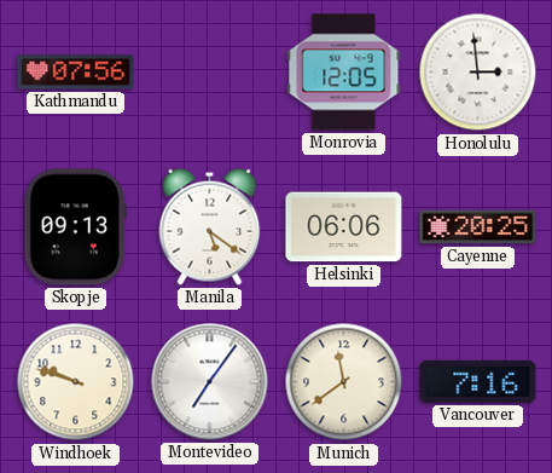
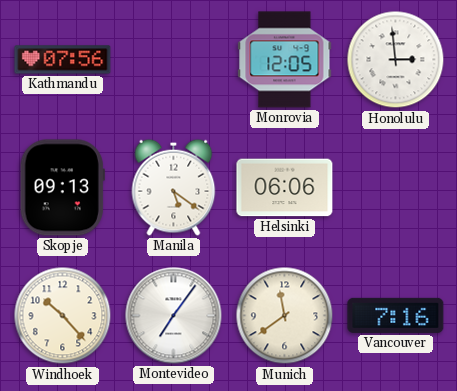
Cayenne: 20:25 -> none (478, 227)
Windhoek: 9:48 -> 10:23 (63, 316)
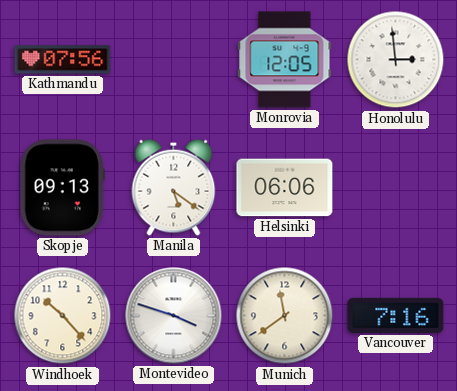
Montevideo: 7:06 -> 3:48 (174, 316)
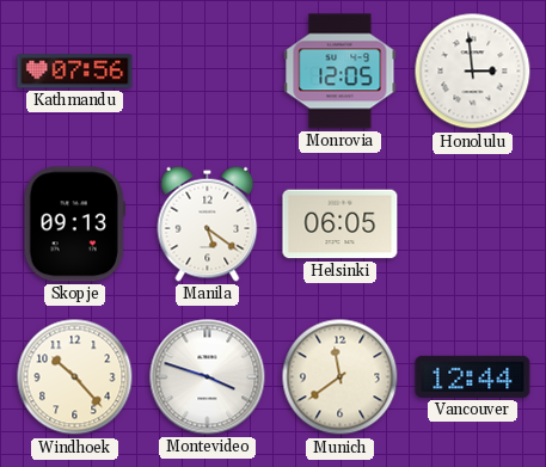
Helsinki: 06:06 -> 06:05 (341, 225)
Vancouver: 7:16 -> 12:44 (473, 376)
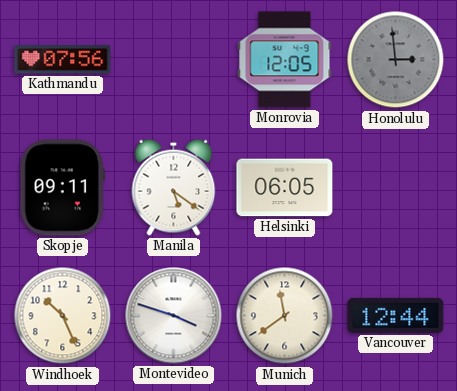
Honolulu dial: white -> grey (396, 60)
Skopje: 09:13 -> 09:11 (62, 188)
Windhoek: 10:23 -> 10:26 (63, 316)
